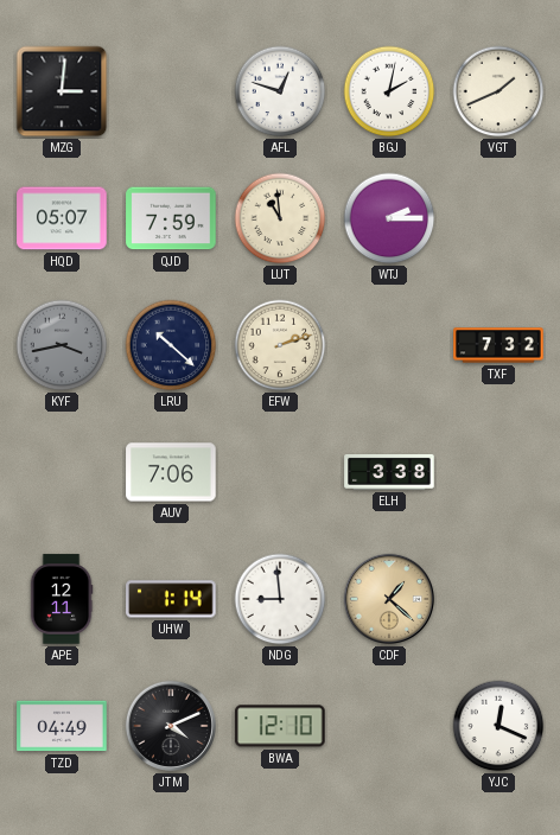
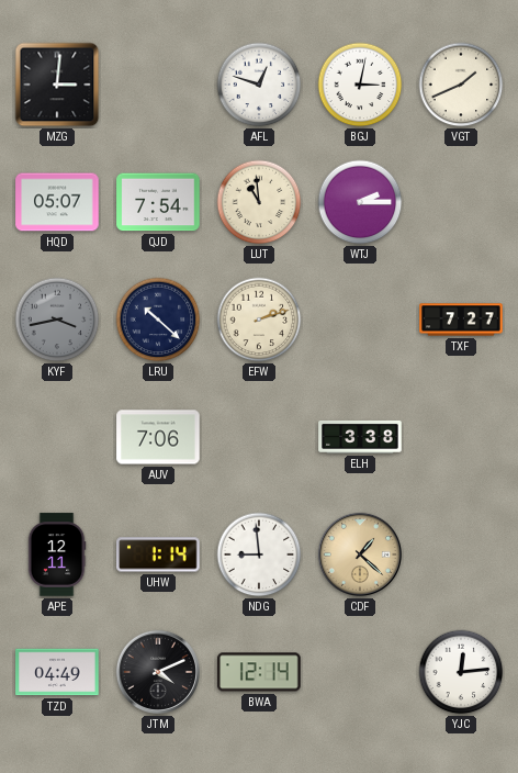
BGJ: 2:02 -> 3:02 (360, 85)
QJD: 7:59 -> 7:54 (158, 202)
TXF: 7:32 -> 7:27 (461, 320)
BWA: 12:10 -> 12:14 (259, 672)
YJC: 12:19 -> 12:14 (461, 672)
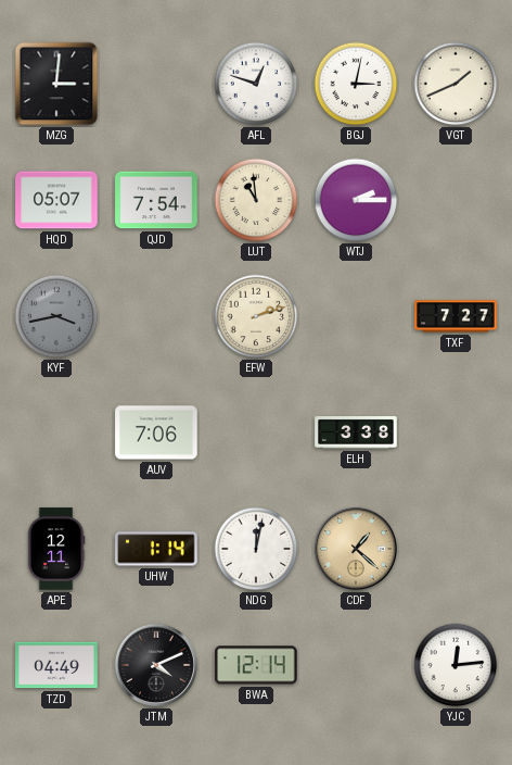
LRU: 10:22 -> none (158, 320)
NDG: 8:59 -> 12:02 (256, 549)
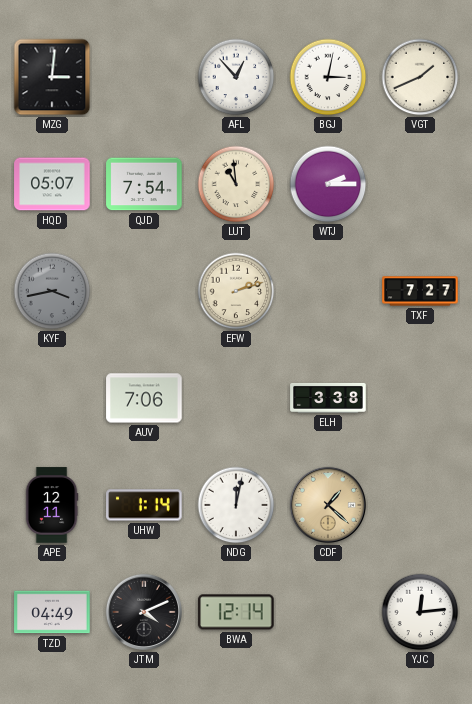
AFL: 12:48 -> 12:53 (236, 77)
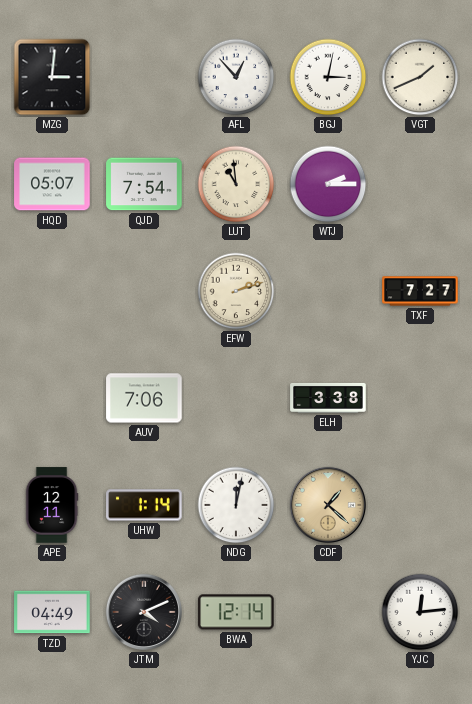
KYF: 3:43 -> none (52, 291)
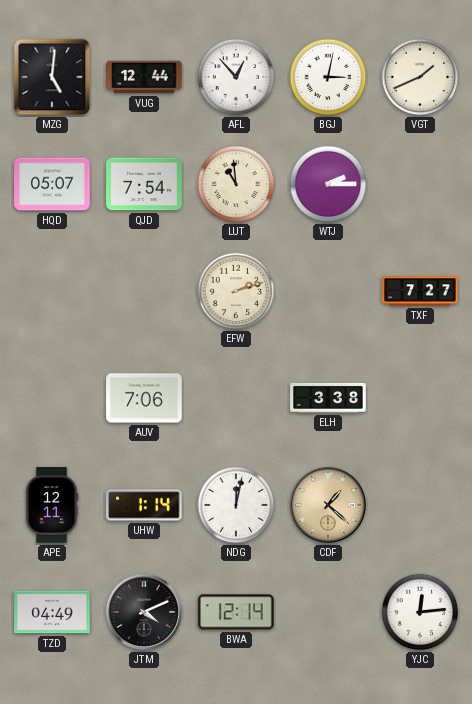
MZG: 3:01 -> 5:01 (52, 77)
VUG: none -> 12:44 (144, 77)
